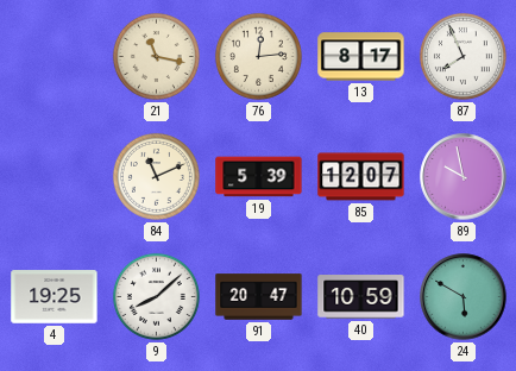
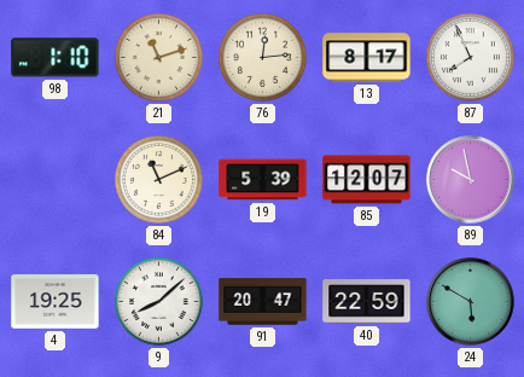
98: none -> 1:10 (56, 58)
21: 11:17 -> 11:12 (158, 57)
40: 10:59 -> 22:59 (367, 302)
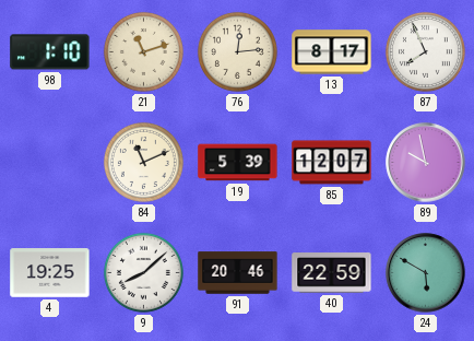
91: 20:47 -> 20:46 (238, 273)
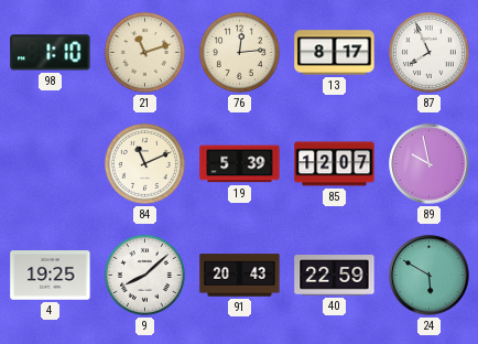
91: 20:46 -> 20:43 (240, 276)
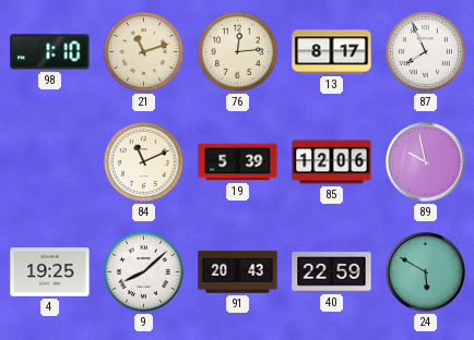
85: 12:07 -> 12:06 (332, 162)
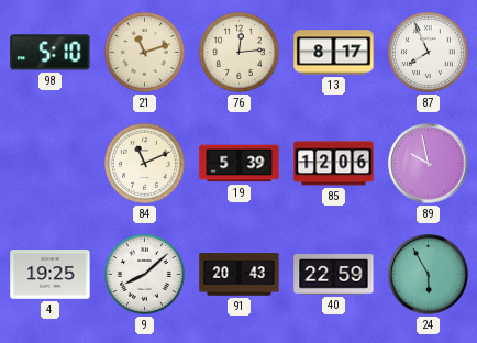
98: 1:10 -> 5:10 (51, 53)
24: 5:50 -> 5:55 (429, 275)
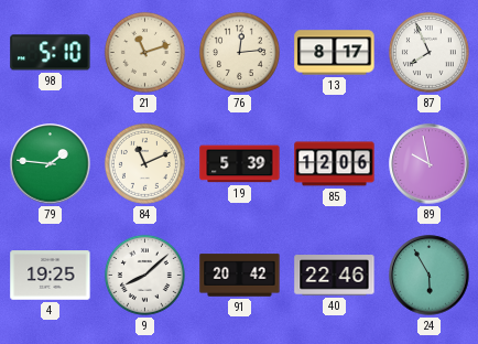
79: none -> 1:46 (51, 164)
91: 20:43 -> 20:42 (240, 276)
40: 22:59 -> 22:46 (335, 276)
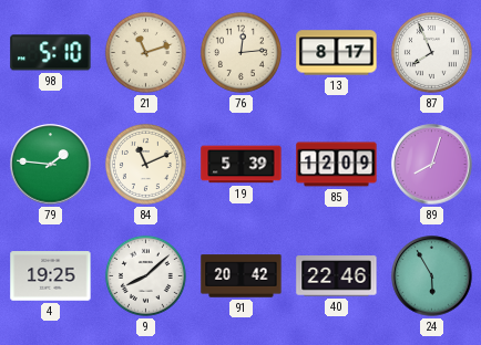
85: 12:06 -> 12:09 (337, 165)
89: 9:58 -> 8:03 (432, 165)
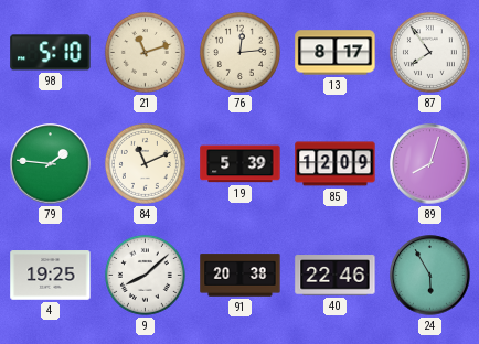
87: 7:56 -> 7:54 (429, 52)
91: 20:42 -> 20:38 (241, 276)
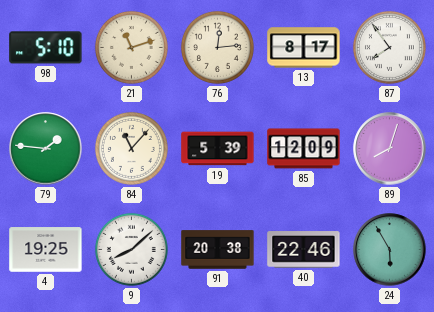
84: 11:11 -> 11:07 (131, 148)
